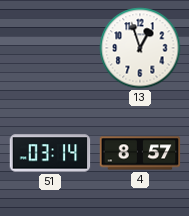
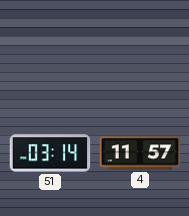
13: 12:57 -> none (140, 48)
4: 8:57 -> 11:57 (140, 153)
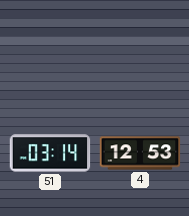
4: 11:57 -> 12:53 (140, 153)
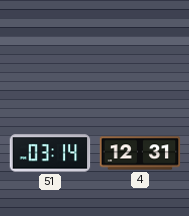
4: 12:53 -> 12:31 (140, 153)
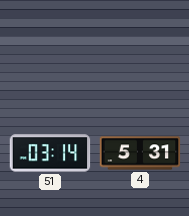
4: 12:31 -> 5:31 (140, 153)
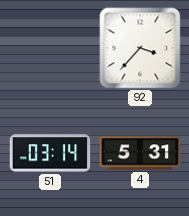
92: none -> 3:37 (140, 48)
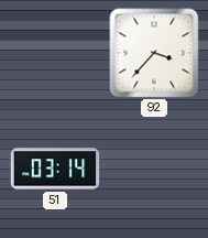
4: 5:31 -> none (140, 153)
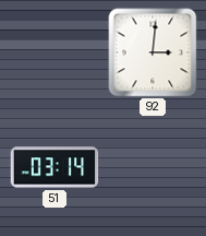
92: 3:37 -> 3:01 (153, 52)
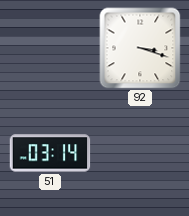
92: 3:01 -> 3:18 (140, 48)
